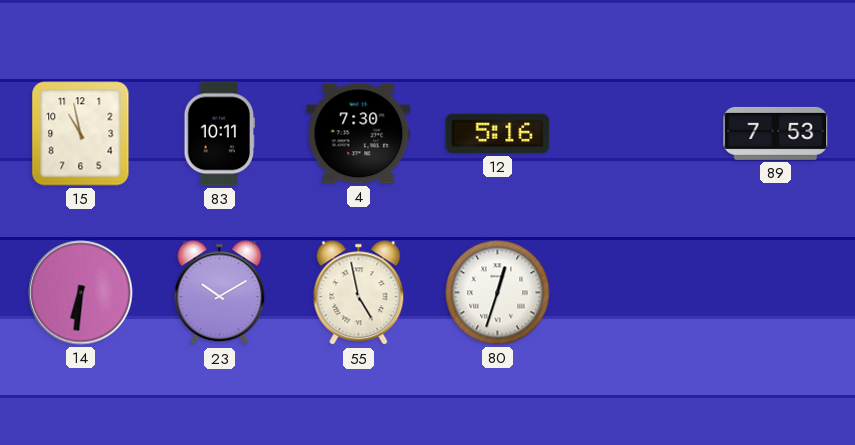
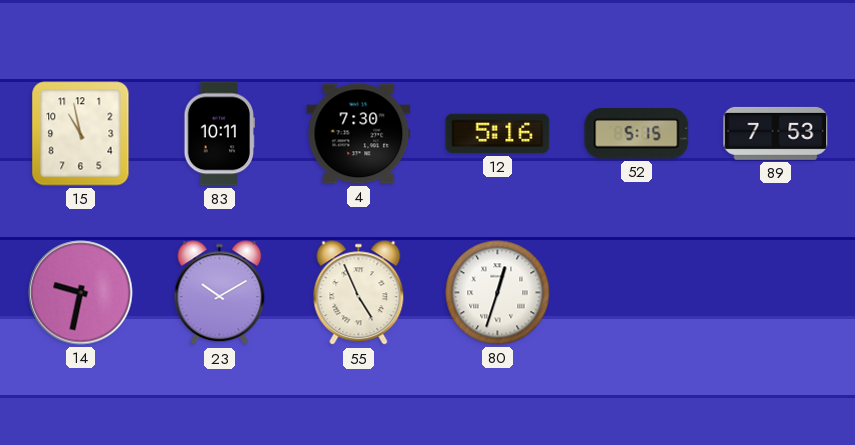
52: none -> 5:15 (637, 134)
14: 6:31 -> 9:32 (81, 293)
55: 4:58 -> 4:56 (359, 293)
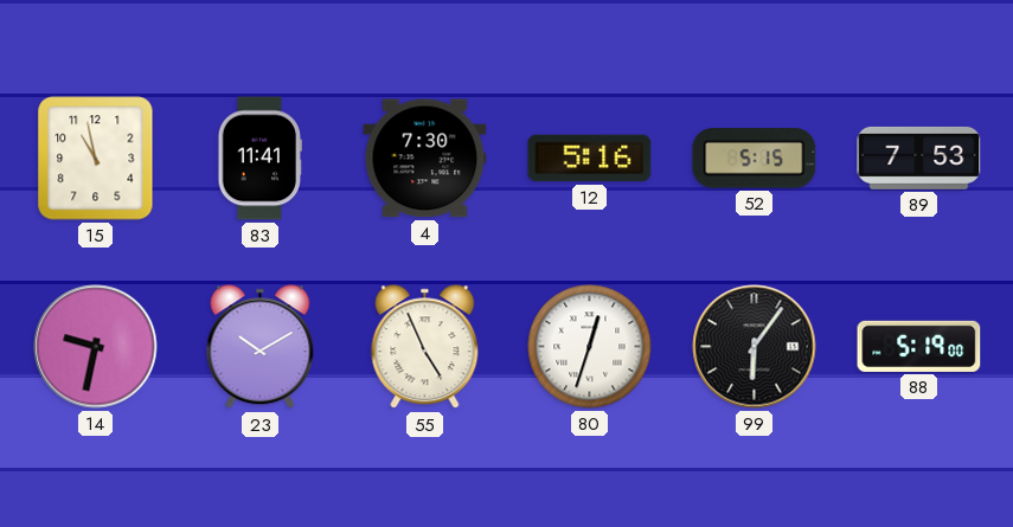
83: 10:11 -> 11:41 (259, 159)
99: none -> 6:06 (755, 347)
88: none -> 5:19 (919, 346)
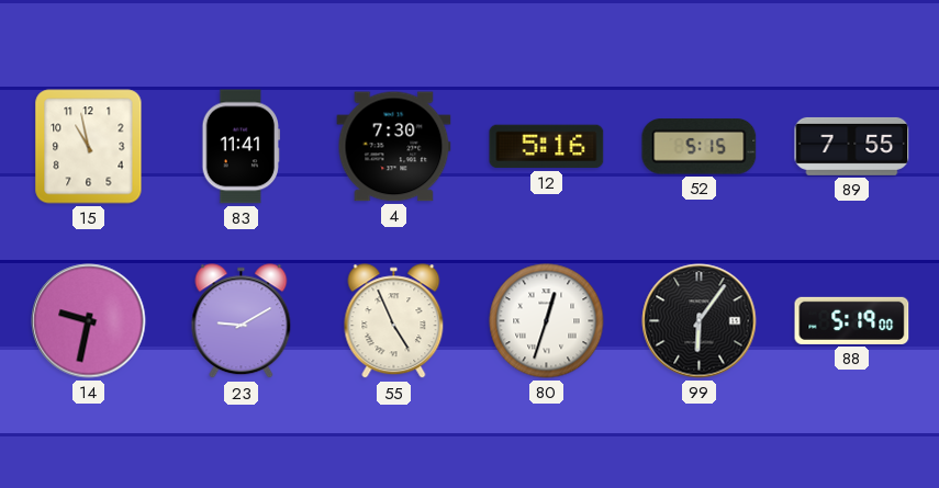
89: 7:53 -> 7:55 (852, 146)
23: 10:10 -> 9:10 (242, 321)
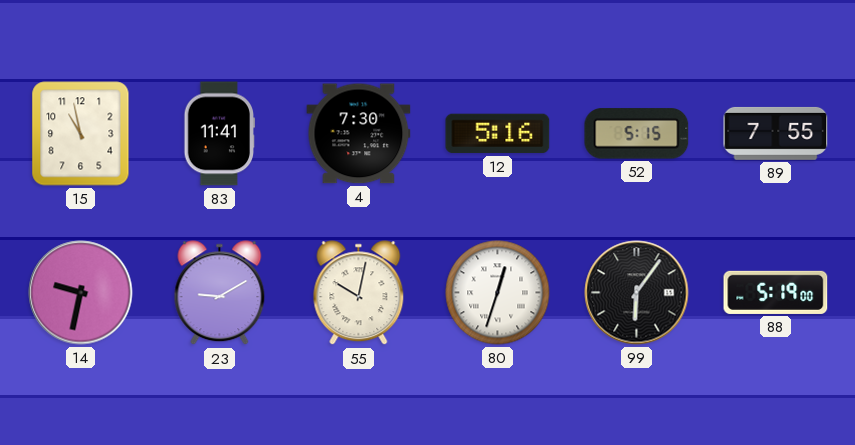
55: 4:56 -> 10:02 (359, 293)
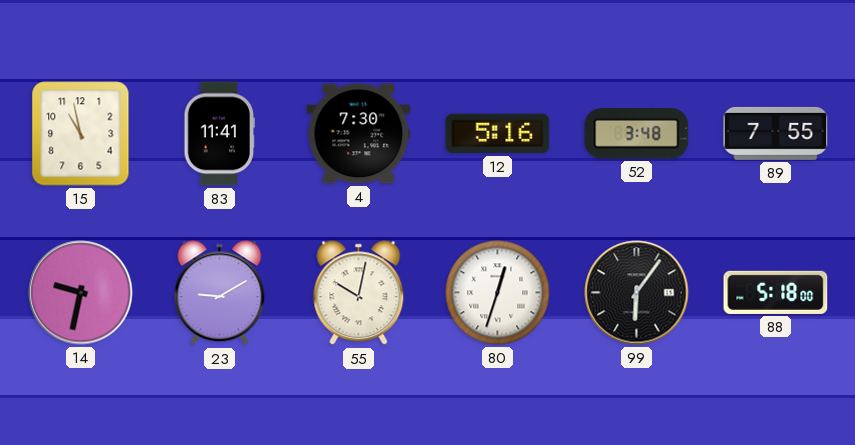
52: 5:15 -> 3:48 (637, 134)
88: 5:19 -> 5:18 (776, 292)
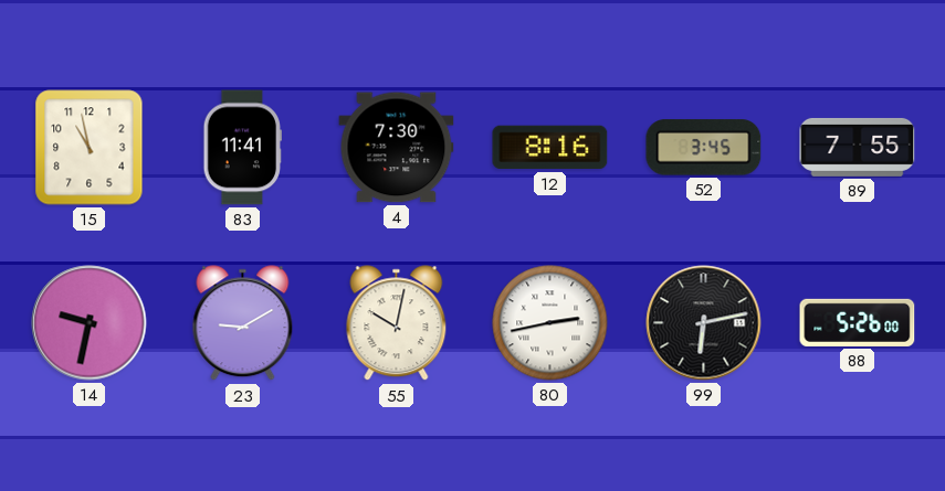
12: 5:16 -> 8:16 (550, 148)
52: 3:48 -> 3:45 (704, 148)
80: 12:33 -> 2:43 (550, 323)
99: 6:06 -> 6:13 (704, 323)
88: 5:18 -> 5:26 (858, 322)
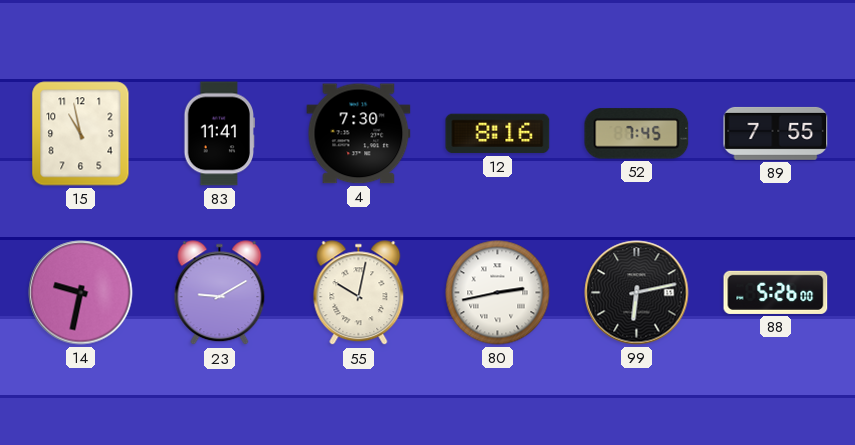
52: 3:45 -> 7:45 (637, 134)
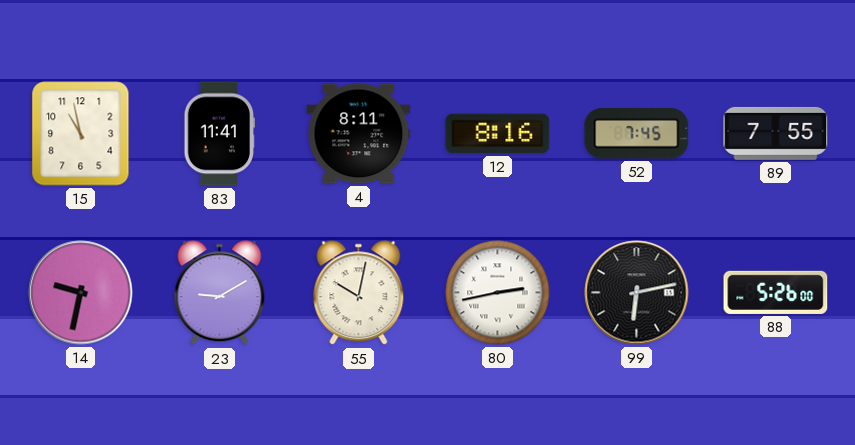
4: 7:30 -> 8:11 (359, 134)
